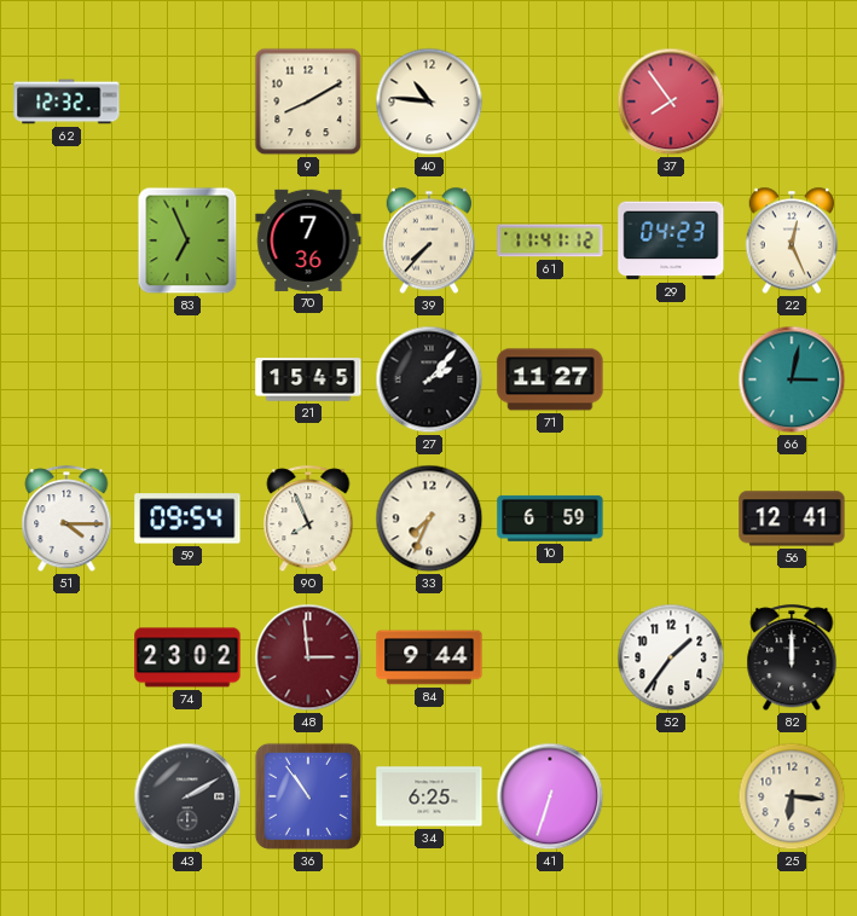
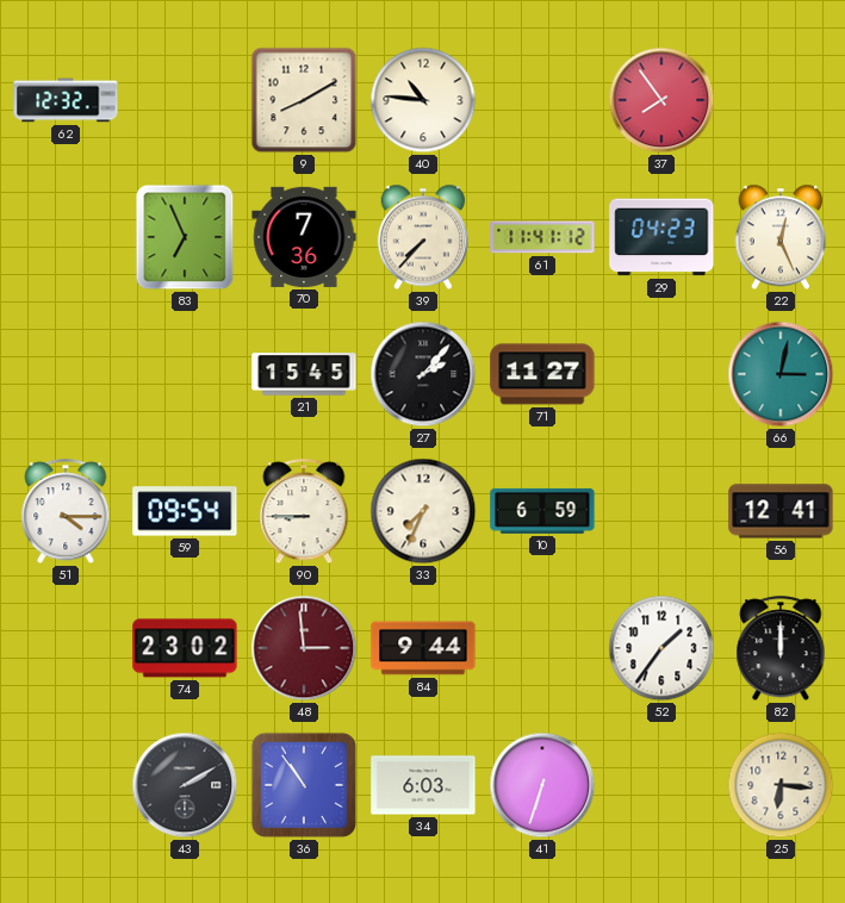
90: 7:56 -> 8:45 (304, 512)
34: 6:25 -> 6:03 (423, 785)
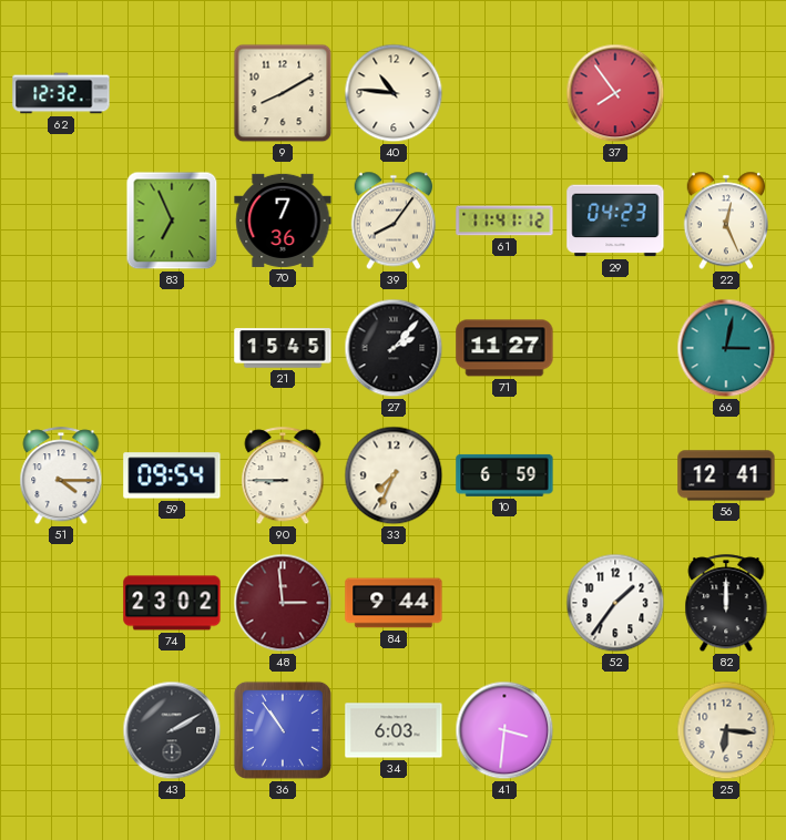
39: 7:37 -> 8:06 (394, 221)
41: 6:33 -> 3:31 (504, 730)
